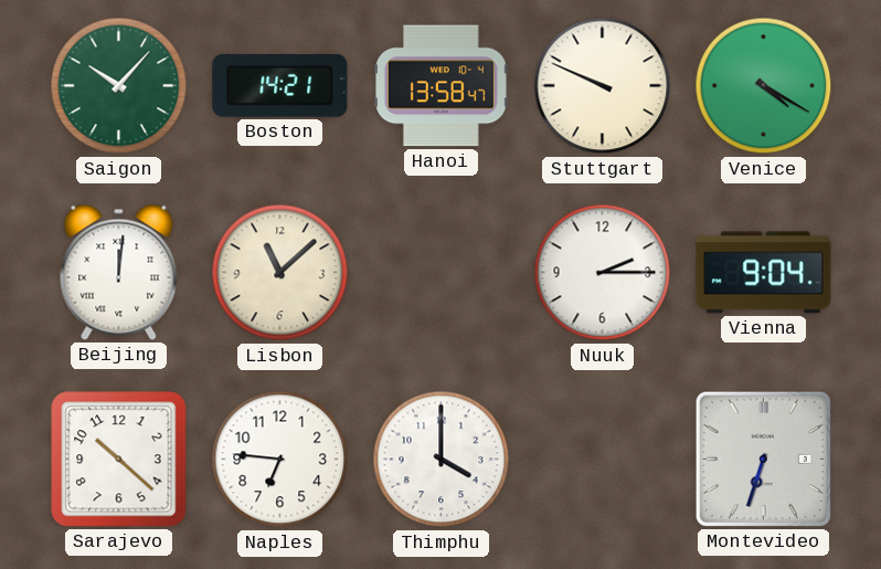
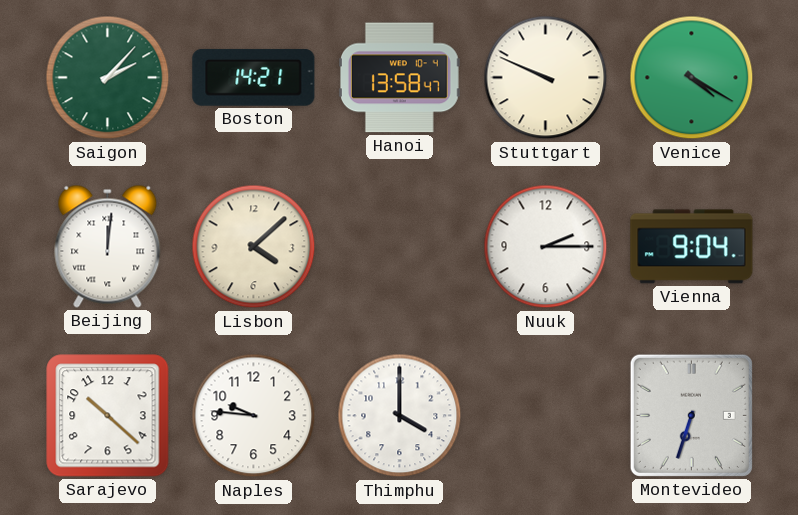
Saigon: 10:07 -> 2:07 (108, 78)
Lisbon: 11:08 -> 4:08 (254, 247)
Naples: 6:46 -> 9:46 (254, 416)
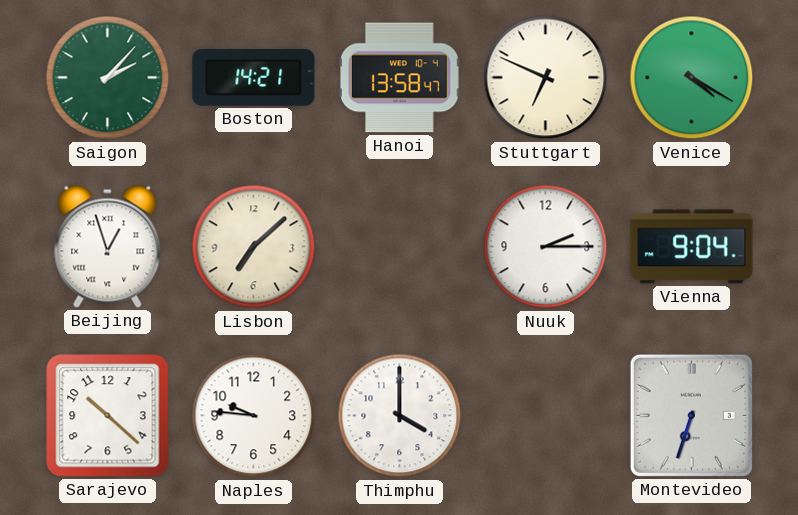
Stuttgart: 9:49 -> 6:49 (546, 78)
Beijing: 12:01 -> 12:57 (108, 246)
Lisbon: 4:08 -> 7:08 (254, 247)
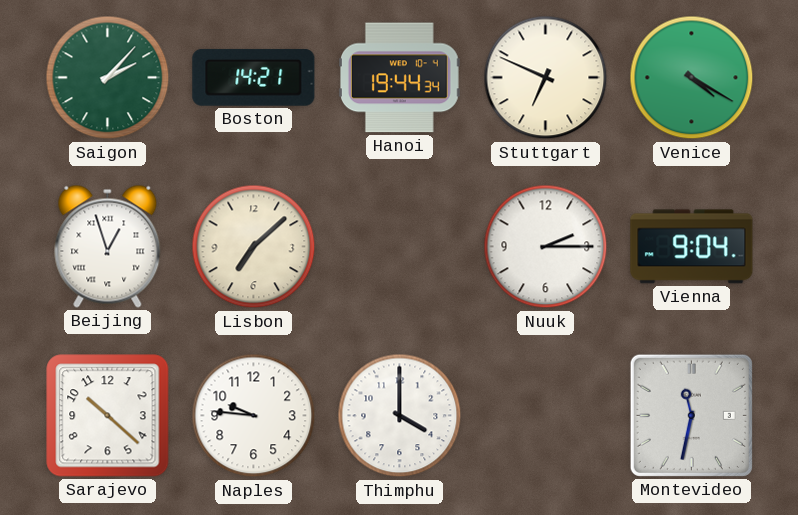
Hanoi: 13:58 -> 19:44 (399, 78)
Montevideo: 6:33 -> 11:32 (691, 415)
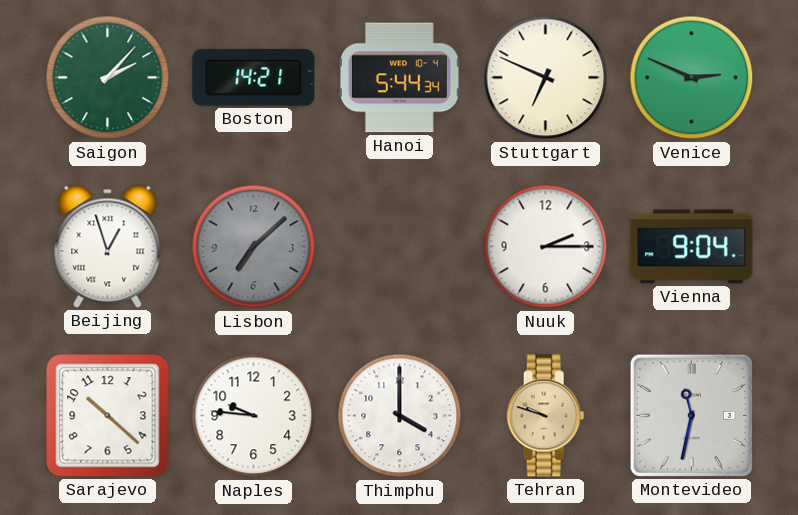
Hanoi: 19:44 -> 5:44 (399, 78)
Venice: 4:20 -> 2:49 (692, 78)
Lisbon dial: cream -> grey (254, 247)
Tehran: none -> 9:48 (546, 416)
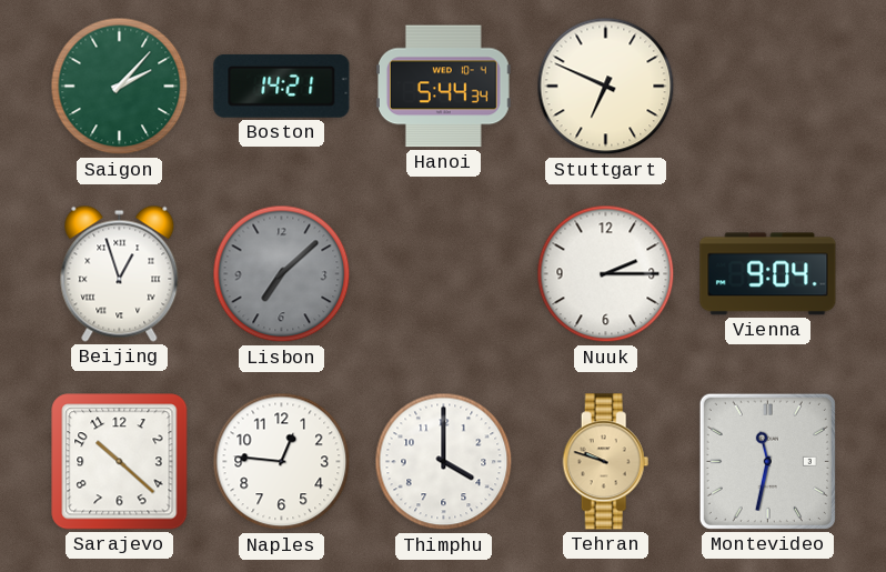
Venice: 2:49 -> none (692, 78)
Naples: 9:46 -> 12:46 (282, 462)
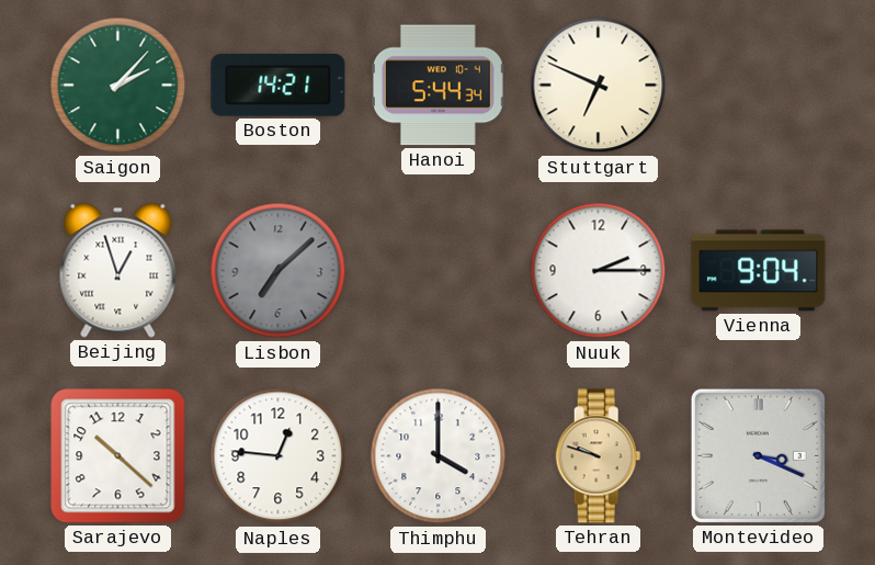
Montevideo: 11:32 -> 3:19 (758, 455)
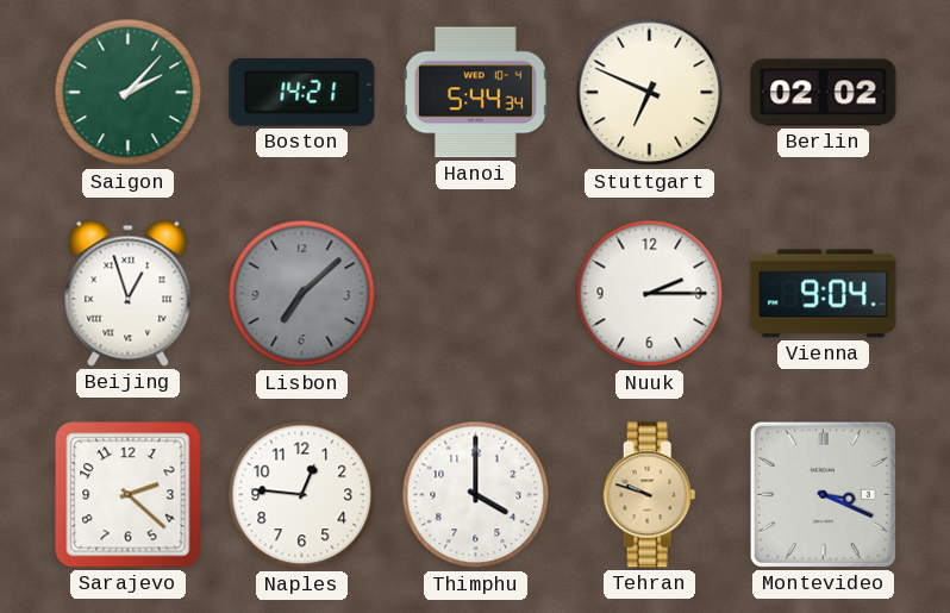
Berlin: none -> 02:02 (824, 93)
Sarajevo: 10:22 -> 2:22 (129, 495)
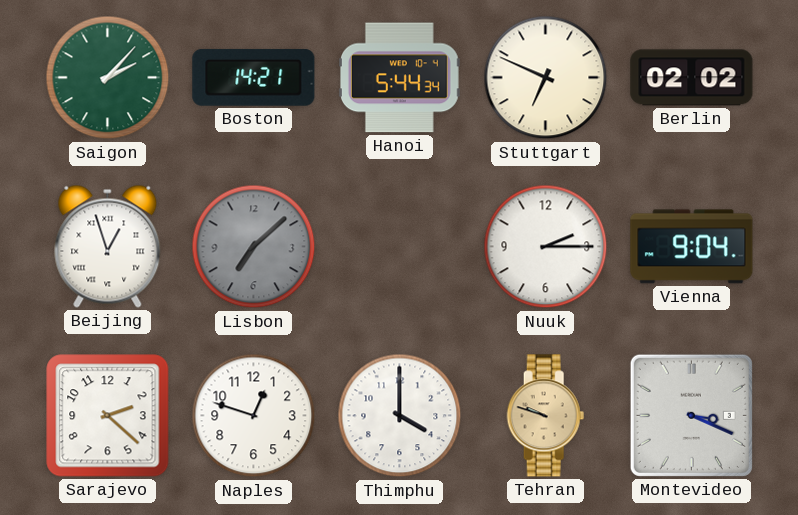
Naples: 12:46 -> 12:48 (254, 416)
